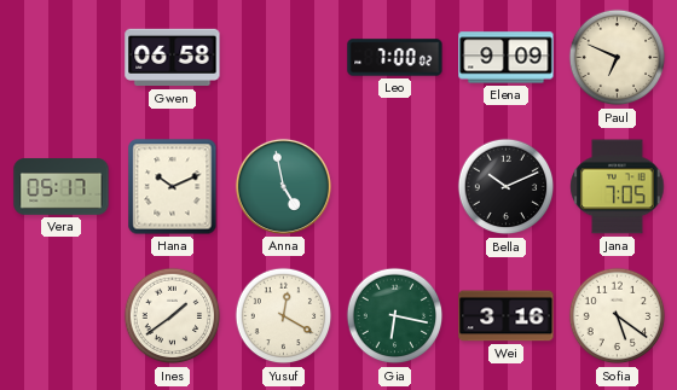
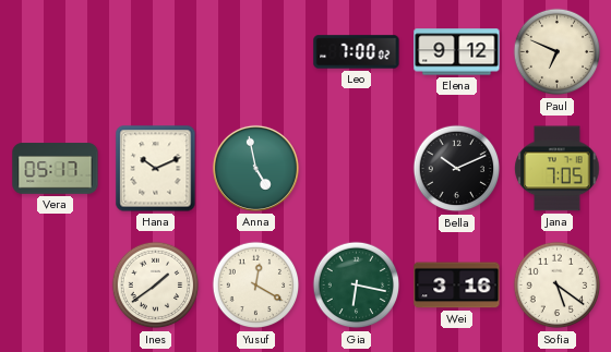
Gwen: 06:58 -> none (173, 58)
Elena: 9:09 -> 9:12 (457, 52)
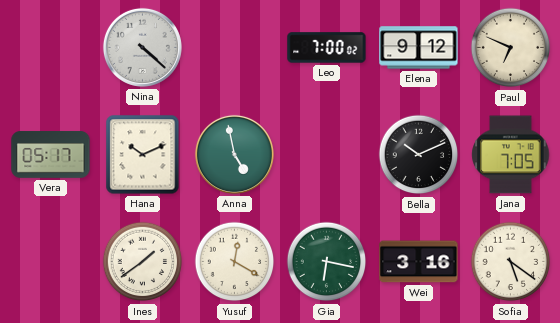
Nina: none -> 4:22 (142, 47)
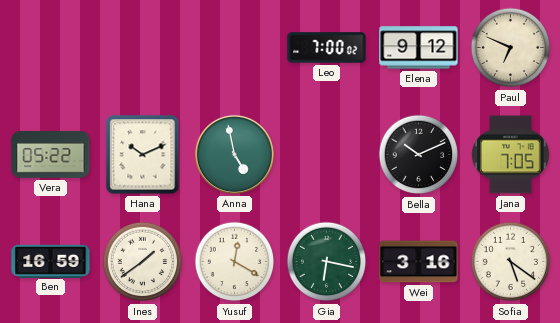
Nina: 4:22 -> none (142, 47)
Vera: 05:17 -> 05:22 (51, 155)
Ben: none -> 16:59 (51, 261)
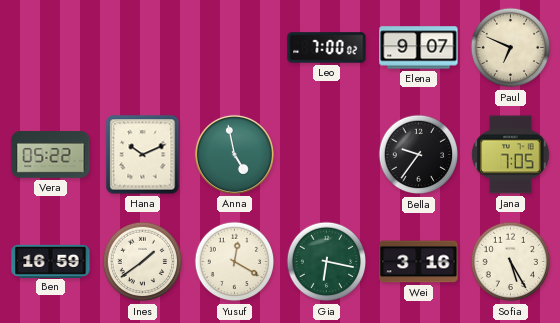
Elena: 9:12 -> 9:07 (419, 48)
Bella: 10:11 -> 9:36 (419, 155)
Sofia: 5:21 -> 5:25 (511, 262)
